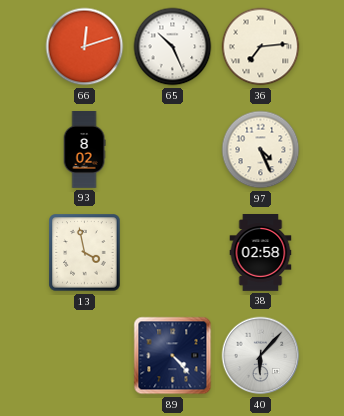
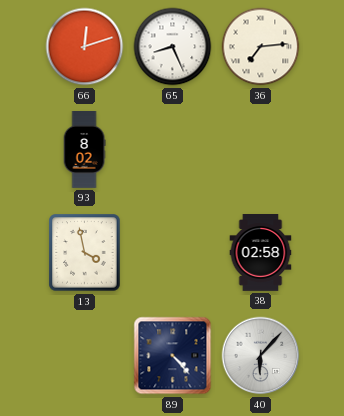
65: 10:26 -> 8:26 (173, 47)
97: 4:26 -> none (261, 150)
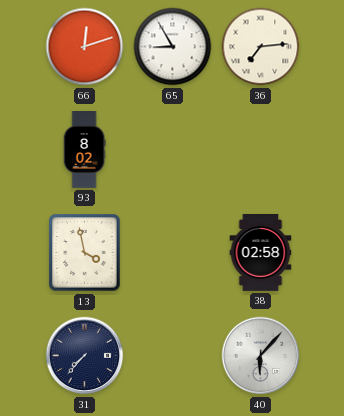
65: 8:26 -> 8:55 (173, 47)
31: none -> 7:37 (85, 356)
89: 4:23 -> none (173, 356)
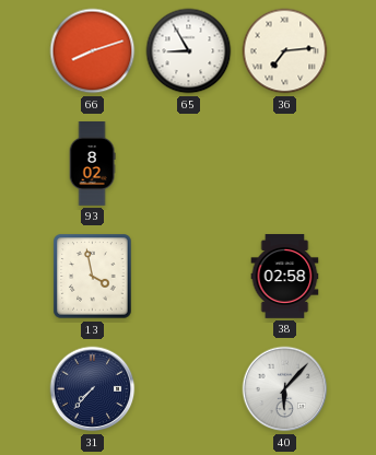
66: 12:12 -> 8:12 (93, 51)
